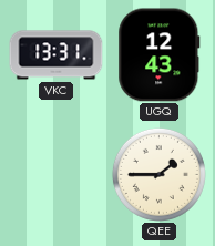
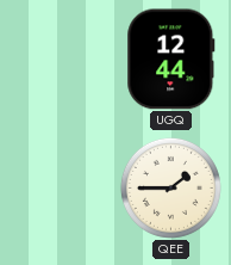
VKC: 13:31 -> none (57, 55)
UGQ: 12:43 -> 12:44 (171, 60)
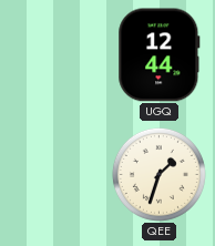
QEE: 1:45 -> 1:33 (158, 174)
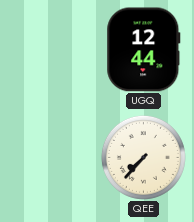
QEE: 1:33 -> 7:37 (143, 157)
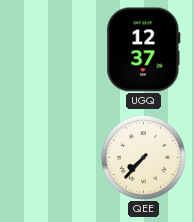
UGQ: 12:44 -> 12:37 (144, 50)
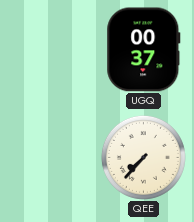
UGQ: 12:37 -> 00:37 (144, 50)
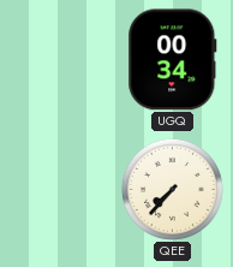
UGQ: 00:37 -> 00:34 (173, 60)
